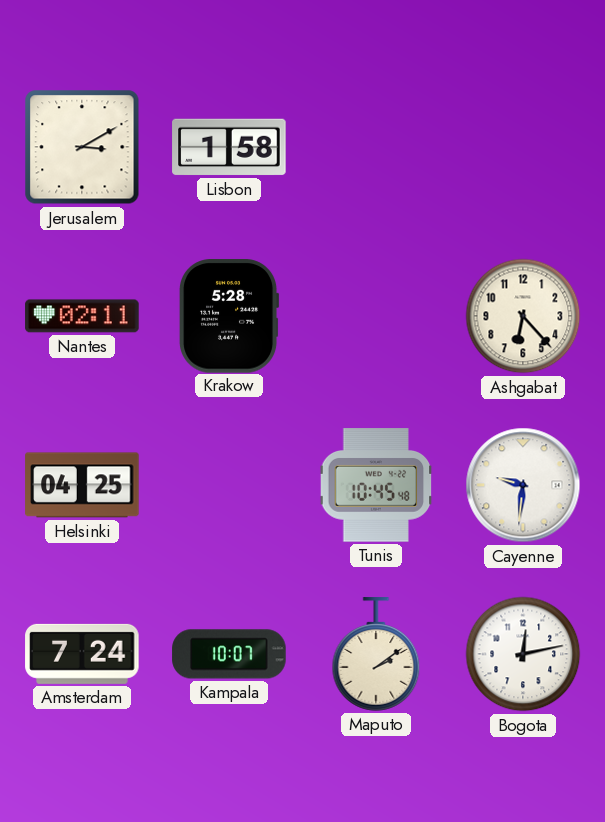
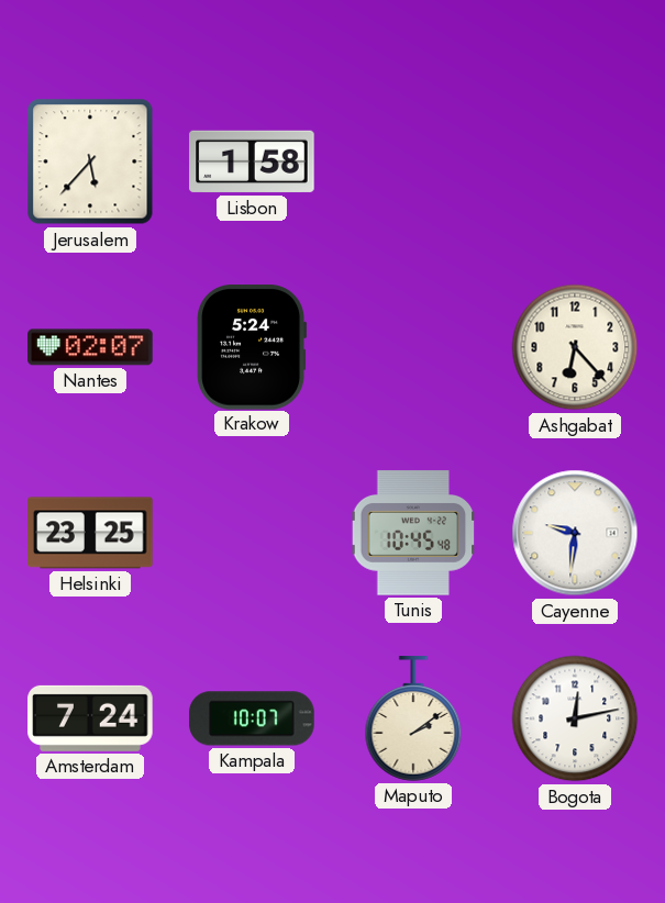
Jerusalem: 3:10 -> 5:37 (90, 161)
Nantes: 02:11 -> 02:07 (90, 347)
Krakow: 5:28 -> 5:24 (253, 347)
Helsinki: 04:25 -> 23:25 (90, 533)
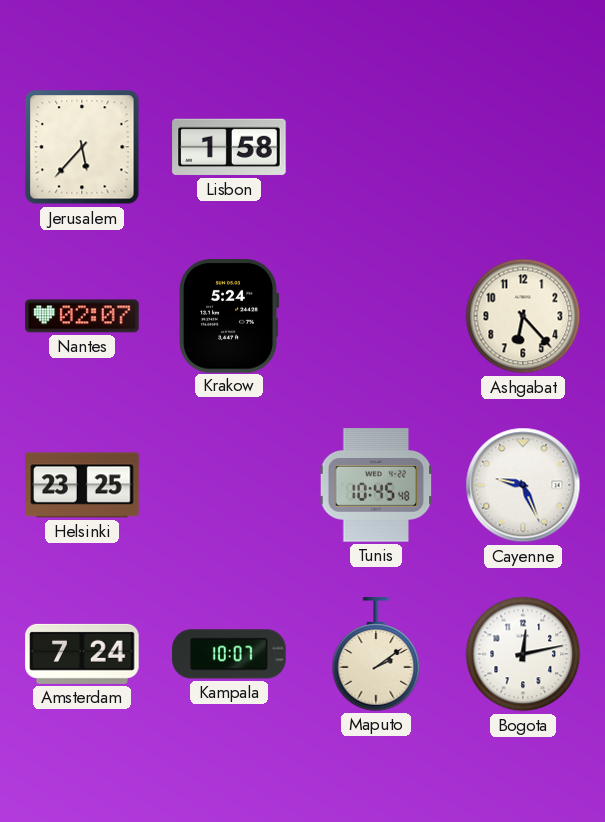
Cayenne: 9:31 -> 9:26 (523, 485)
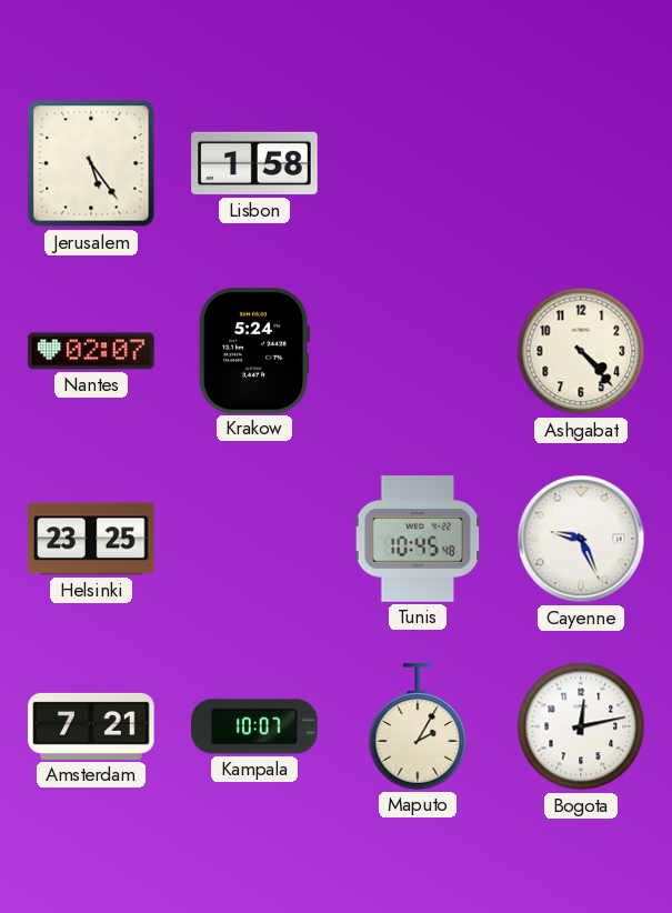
Jerusalem: 5:37 -> 5:24 (91, 163)
Ashgabat: 6:23 -> 4:23 (581, 351)
Amsterdam: 7:24 -> 7:21 (91, 726)
Maputo: 2:09 -> 2:05 (418, 726)
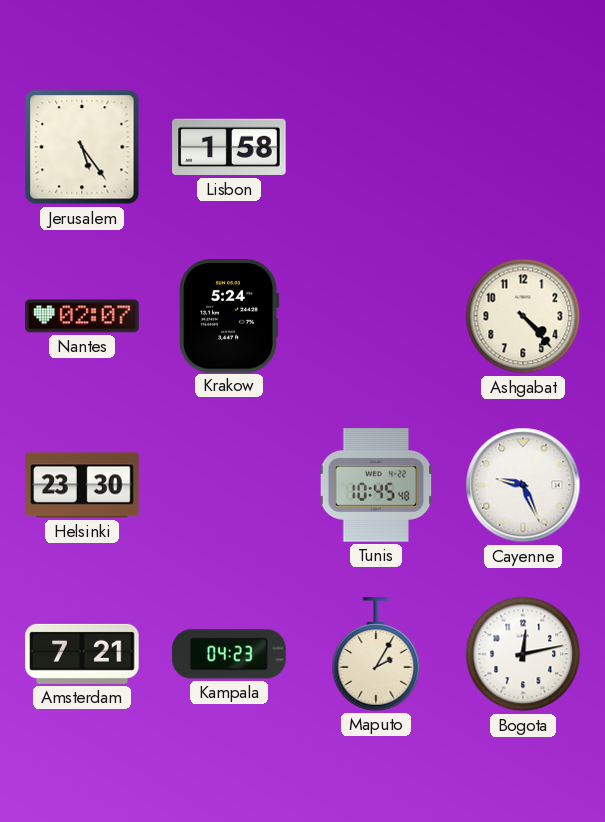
Helsinki: 23:25 -> 23:30 (82, 485)
Kampala: 10:07 -> 04:23 (229, 654)
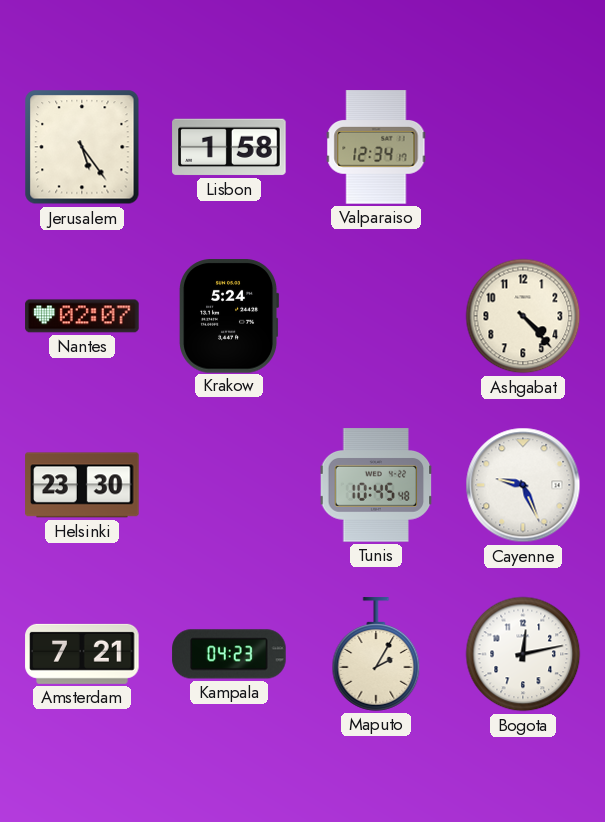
Valparaiso: none -> 12:34 (376, 147)
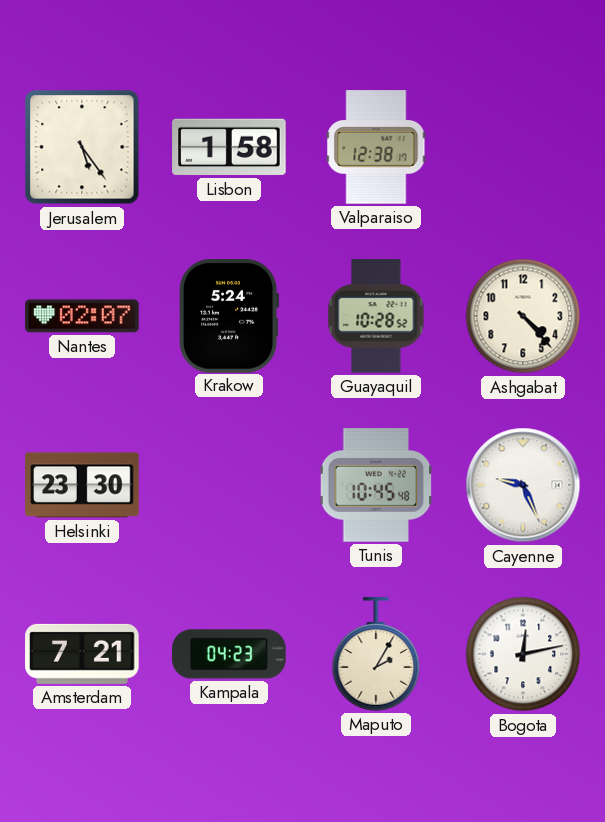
Valparaiso: 12:34 -> 12:38 (376, 147)
Guayaquil: none -> 10:28 (376, 316)
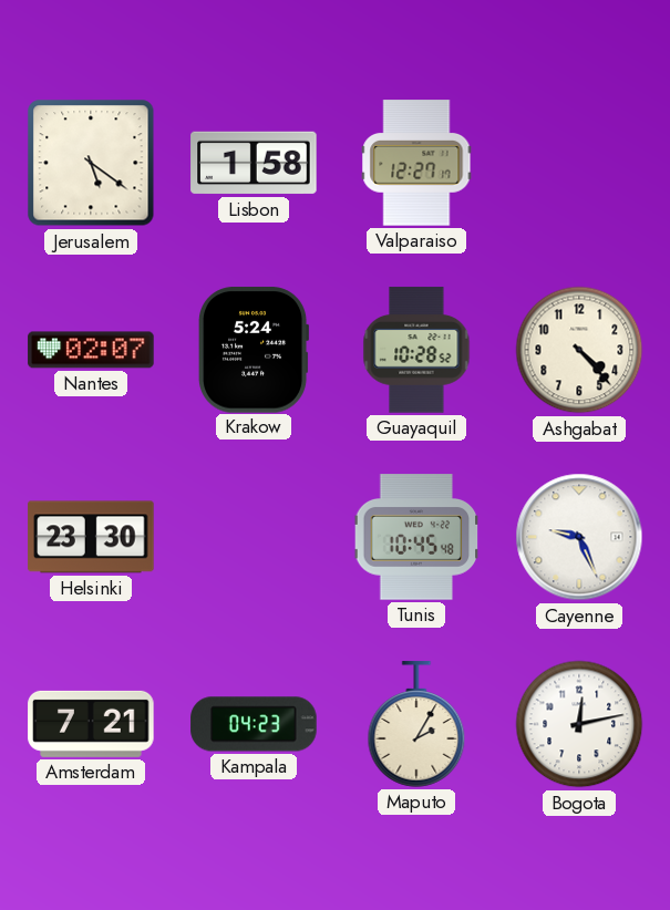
Jerusalem: 5:24 -> 5:21 (91, 163)
Valparaiso: 12:38 -> 12:27 (416, 163)
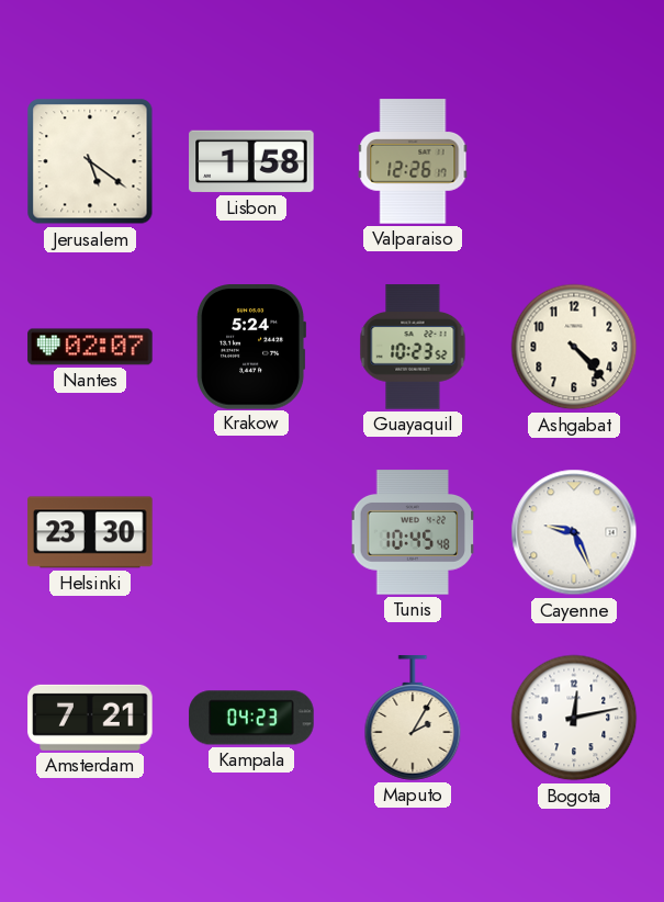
Valparaiso: 12:27 -> 12:26 (413, 161)
Guayaquil: 10:28 -> 10:23 (413, 347)
